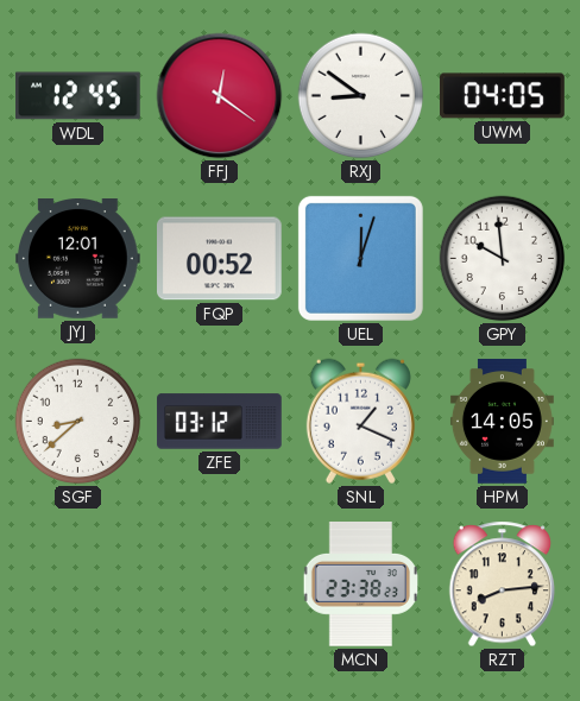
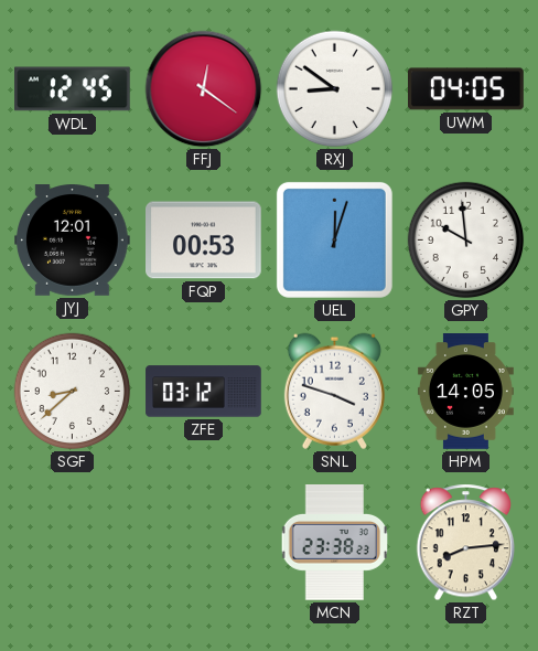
FQP: 00:52 -> 00:53 (204, 241)
SNL: 1:19 -> 3:48 (334, 391)
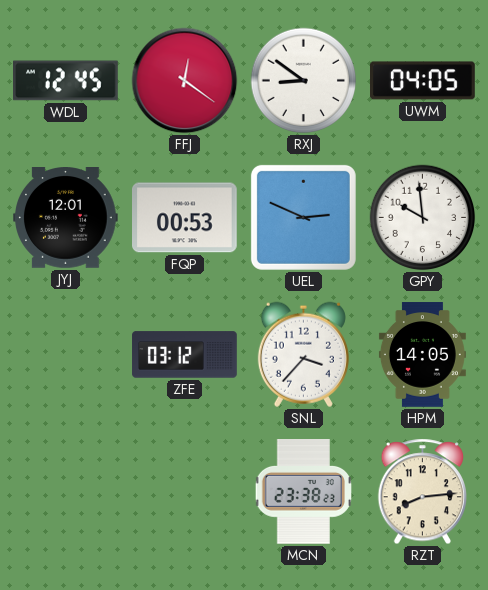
UEL: 12:03 -> 2:49 (303, 217)
SGF: 8:38 -> none (73, 392)
SNL: 3:48 -> 3:37 (303, 354)
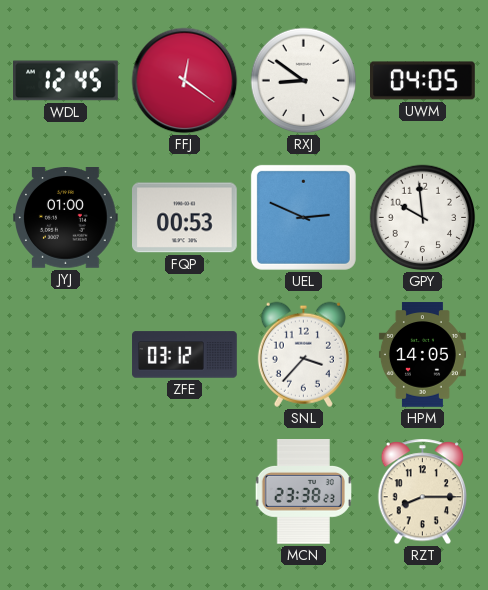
JYJ: 12:01 -> 01:00 (66, 218)
RZT: 8:14 -> 8:15 (422, 492)
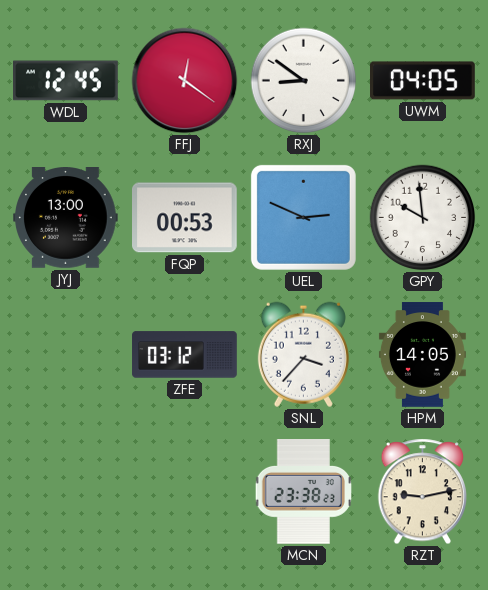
JYJ: 01:00 -> 13:00 (66, 218)
RZT: 8:15 -> 9:13 (422, 492)
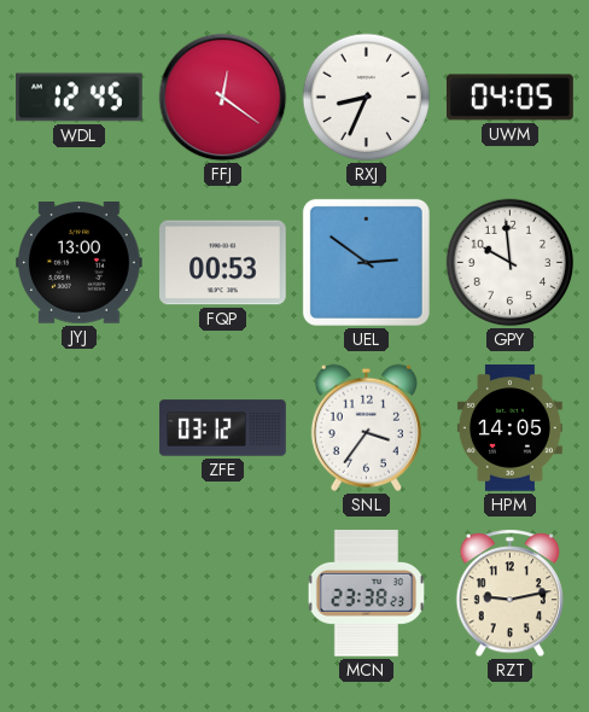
RXJ: 8:51 -> 8:34 (367, 98)
UEL: 2:49 -> 2:51 (366, 262)
SNL: 3:37 -> 3:36 (366, 427)
